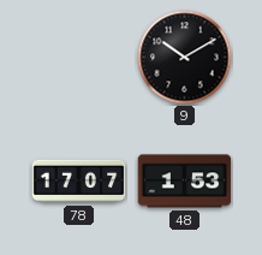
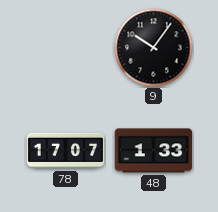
9: 10:10 -> 10:06 (154, 48)
48: 1:53 -> 1:33 (154, 151)
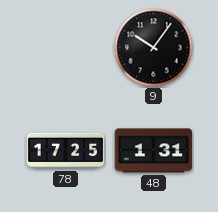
78: 17:07 -> 17:25 (66, 151)
48: 1:33 -> 1:31 (154, 151)
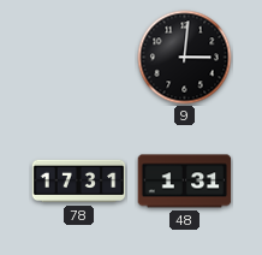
9: 10:06 -> 3:01 (185, 58)
78: 17:25 -> 17:31 (79, 182)
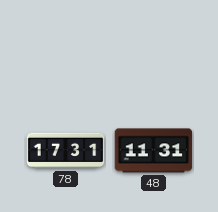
9: 3:01 -> none (185, 58)
48: 1:31 -> 11:31 (154, 151)
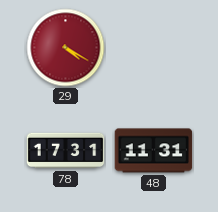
29: none -> 4:20 (66, 48)
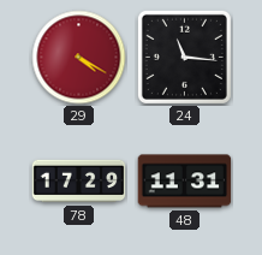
24: none -> 11:16 (184, 57)
78: 17:31 -> 17:29 (79, 182)
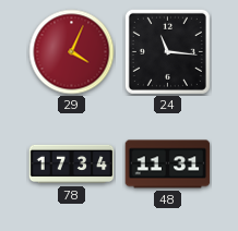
29: 4:20 -> 4:04 (72, 52)
78: 17:29 -> 17:34 (72, 165)
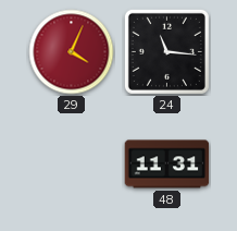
78: 17:34 -> none (72, 165)
